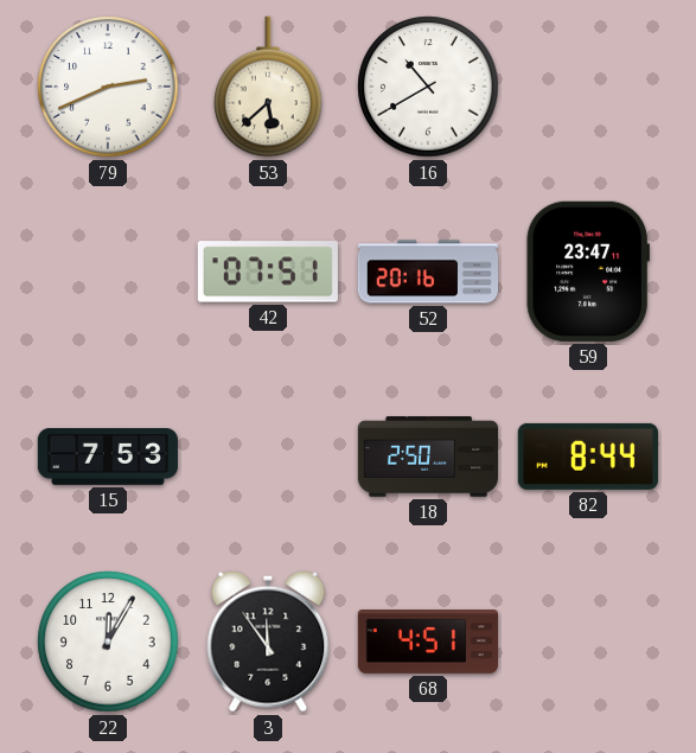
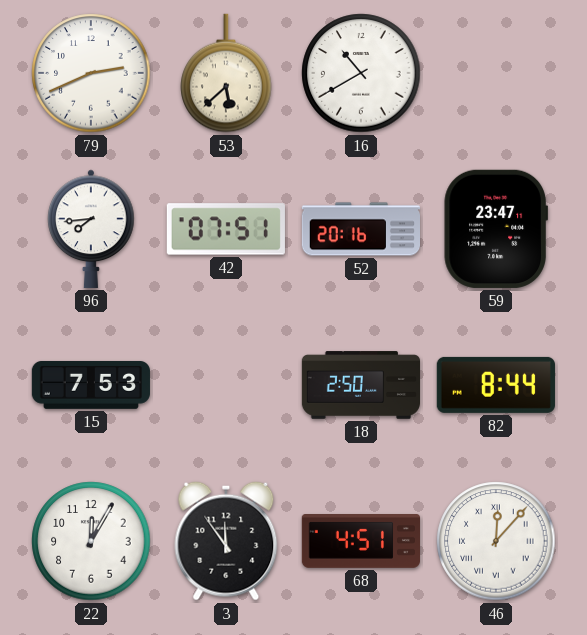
96: none -> 7:44 (91, 229)
46: none -> 12:07 (496, 541)
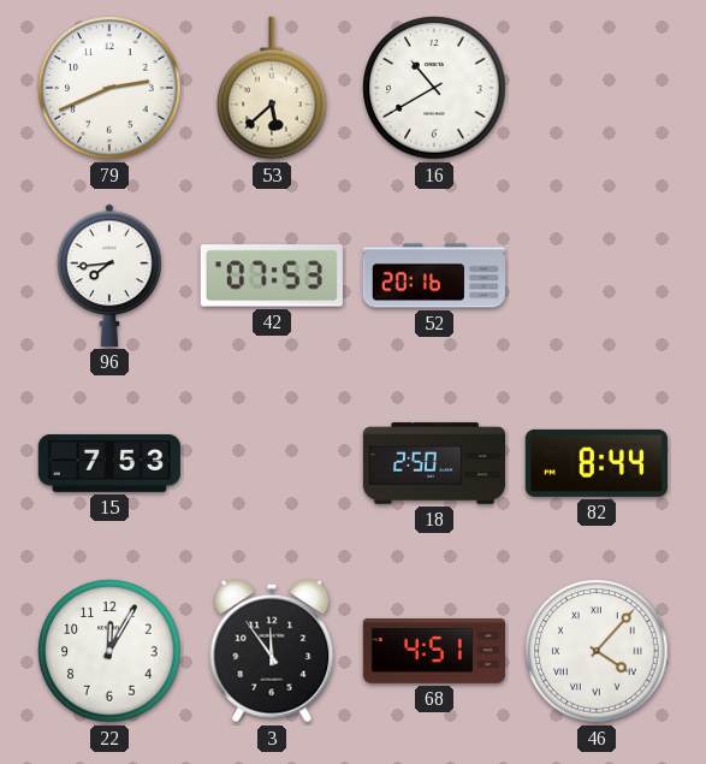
42: 07:51 -> 07:53 (272, 276)
59: 23:47 -> none (496, 229)
46: 12:07 -> 4:07 (597, 651)
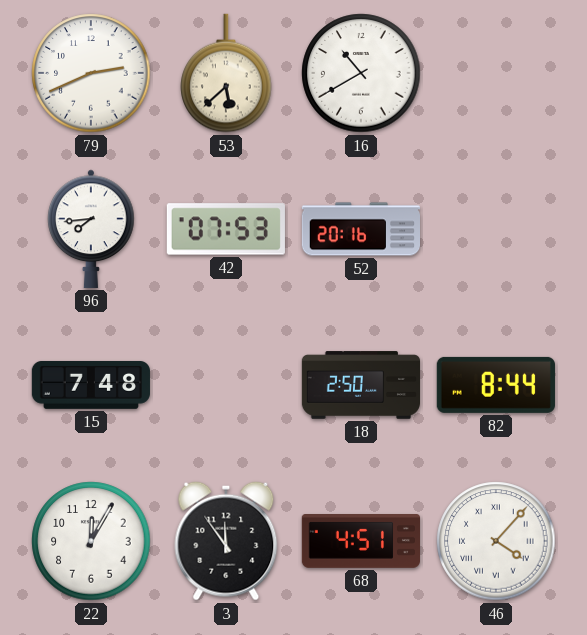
15: 7:53 -> 7:48 (91, 385)
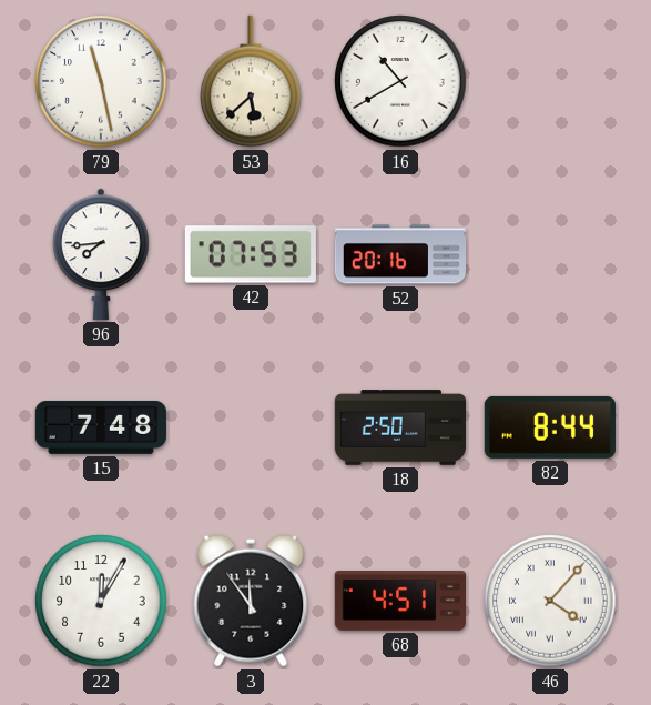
79: 2:41 -> 11:28 (101, 81)
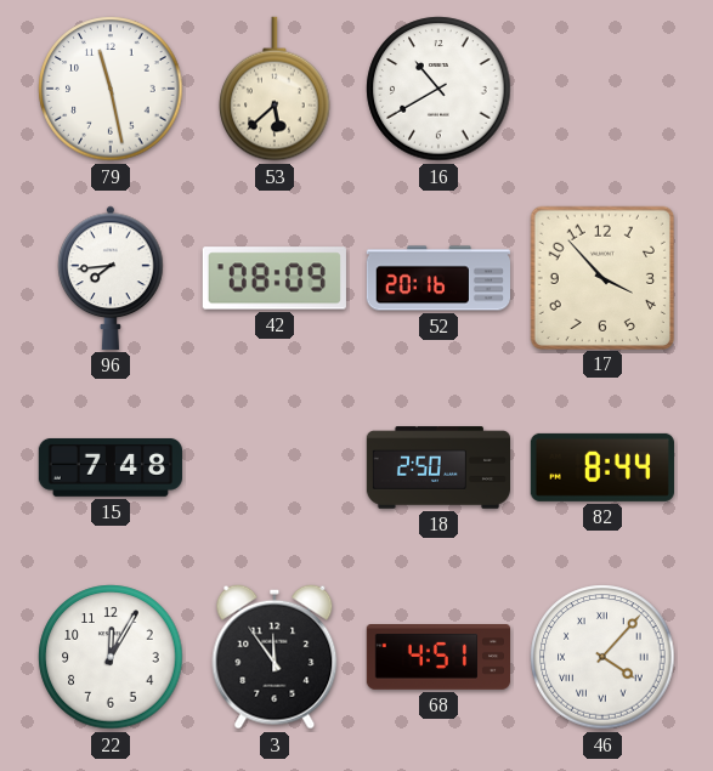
42: 07:53 -> 08:09 (275, 278)
17: none -> 3:53 (601, 277)
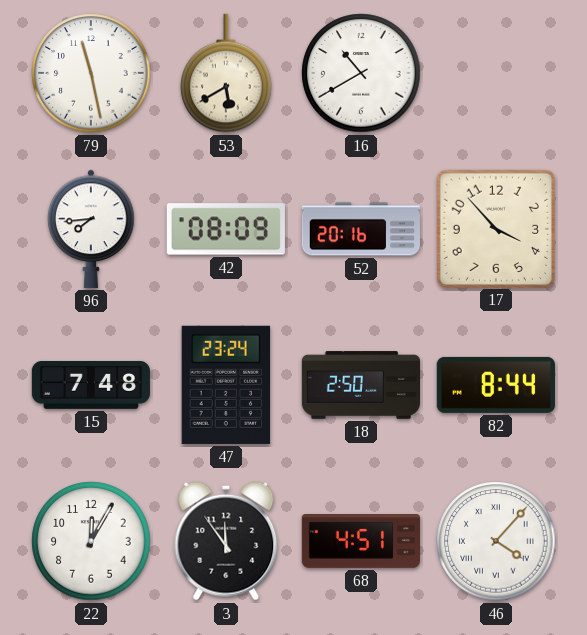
53: 5:38 -> 5:40 (226, 73)
47: none -> 23:24 (226, 385)
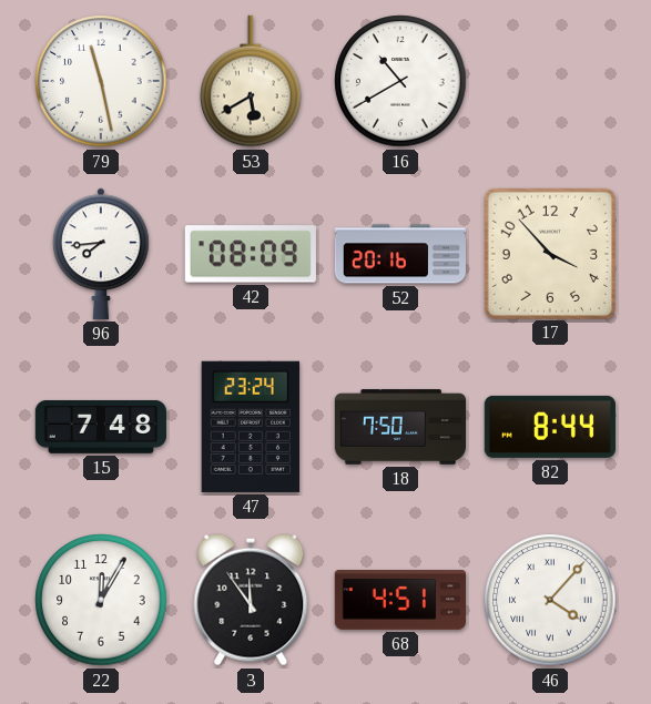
18: 2:50 -> 7:50 (399, 427)
